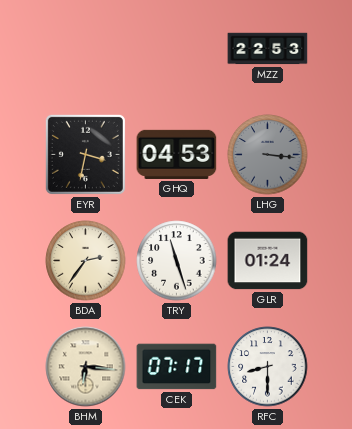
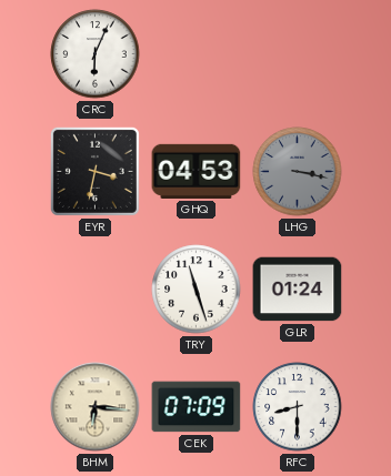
CRC: none -> 6:04 (96, 54)
MZZ: 22:53 -> none (268, 49)
LHG: 3:16 -> 3:17 (298, 172)
BDA: 2:36 -> none (86, 261)
CEK: 07:17 -> 07:09 (197, 407)
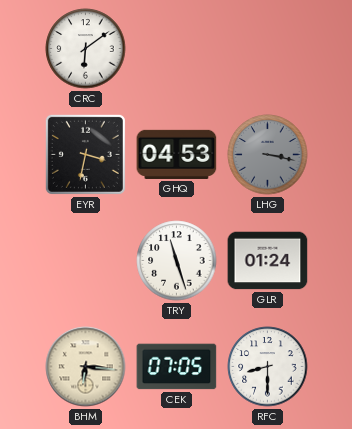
CRC: 6:04 -> 6:09 (86, 49)
CEK: 07:09 -> 07:05 (177, 367)
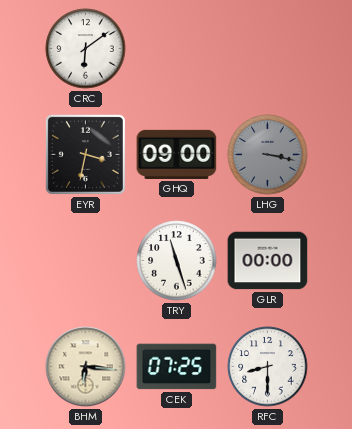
GHQ: 04:53 -> 09:00 (177, 154)
GLR: 01:24 -> 00:00 (268, 261)
CEK: 07:05 -> 07:25 (177, 367)
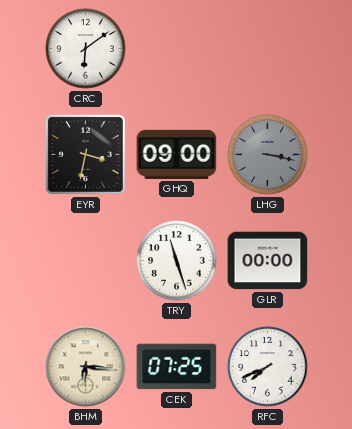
RFC: 8:30 -> 7:41 (268, 367)
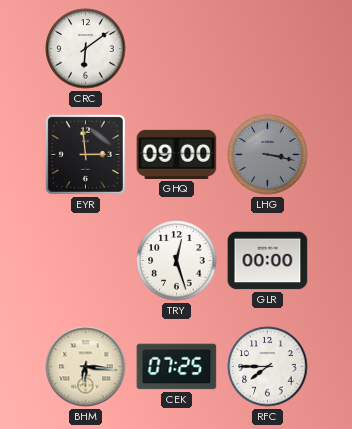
EYR: 3:32 -> 2:59 (85, 154)
TRY: 11:27 -> 12:27 (177, 261)
RFC: 7:41 -> 7:45 (268, 367)
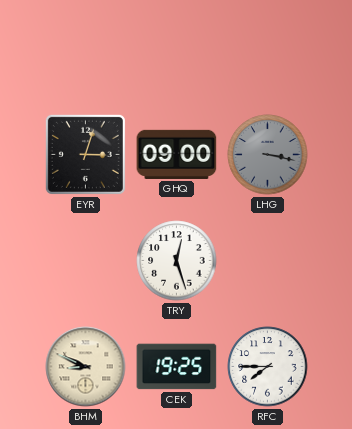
CRC: 6:09 -> none (86, 49)
EYR: 2:59 -> 3:03 (85, 154)
GLR: 00:00 -> none (268, 261)
BHM: 6:16 -> 8:49 (86, 367)
CEK: 07:25 -> 19:25 (177, 367)
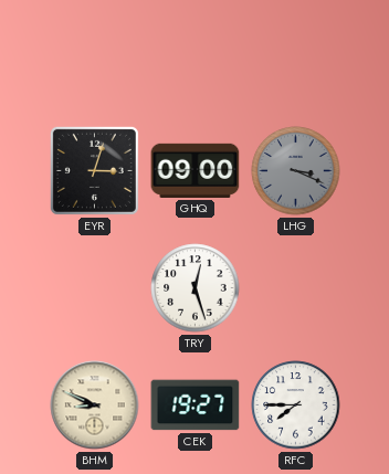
LHG: 3:17 -> 3:19 (296, 171)
CEK: 19:25 -> 19:27 (196, 405)
